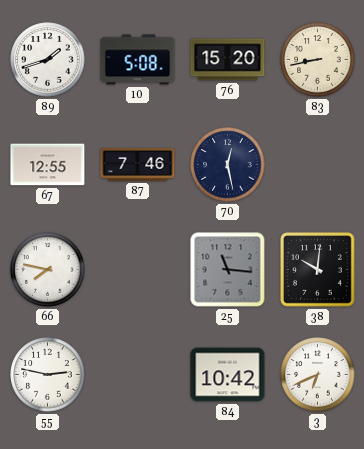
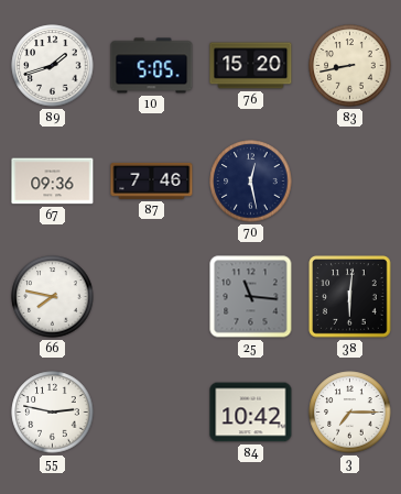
10: 5:08 -> 5:05 (152, 66)
67: 12:55 -> 09:36 (53, 182)
38: 10:01 -> 6:01 (350, 297)
3: 6:41 -> 7:15 (350, 413)
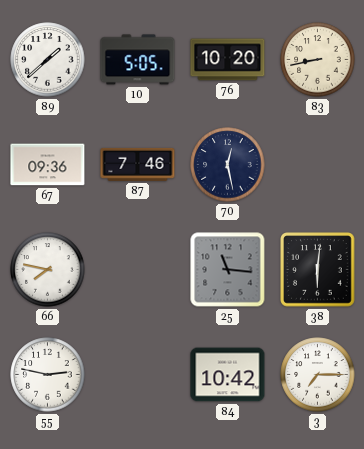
89: 1:42 -> 1:38 (48, 60)
76: 15:20 -> 10:20 (228, 60)
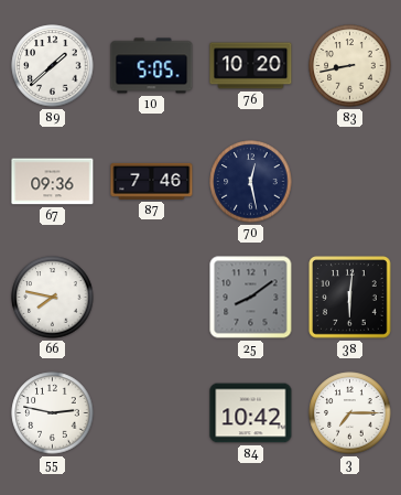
25: 11:16 -> 8:09 (251, 298)
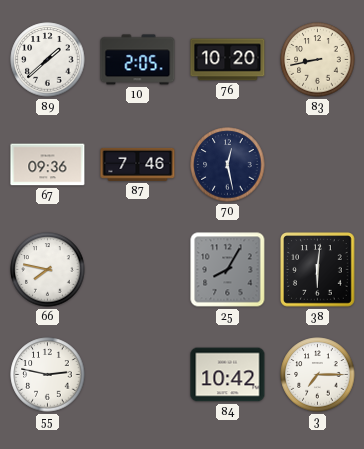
10: 5:05 -> 2:05 (138, 60)
25: 8:09 -> 8:05 (228, 270)
